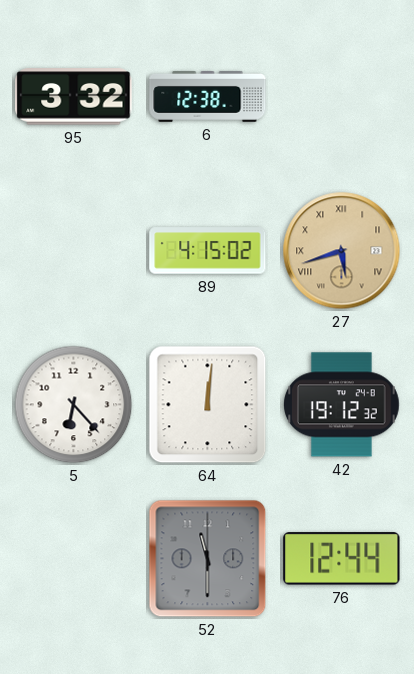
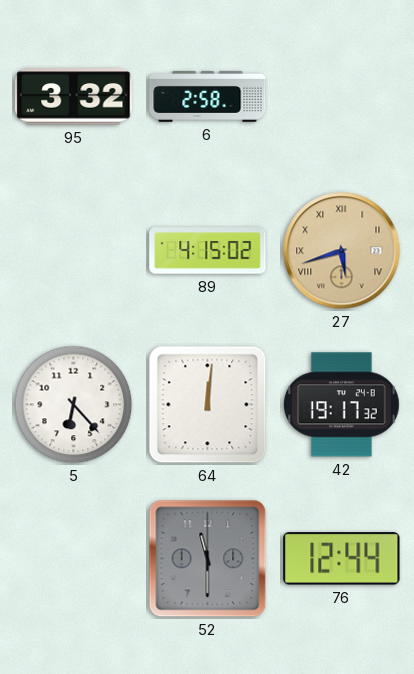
6: 12:38 -> 2:58 (208, 96)
42: 19:12 -> 19:17 (342, 405)
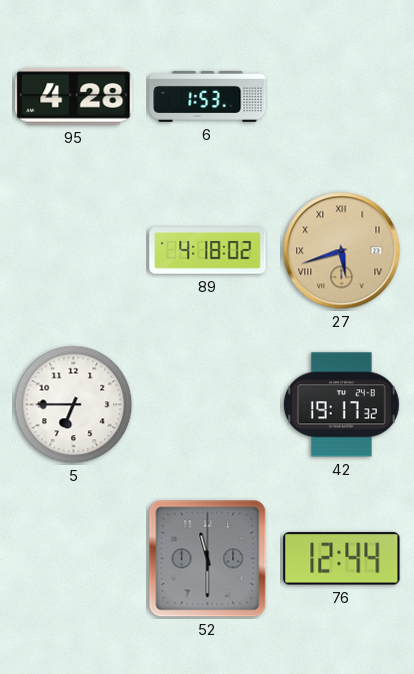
95: 3:32 -> 4:28 (74, 97)
6: 2:58 -> 1:53 (208, 96)
89: 4:15 -> 4:18 (208, 251)
5: 6:23 -> 6:45 (74, 405)
64: 12:01 -> none (208, 405)
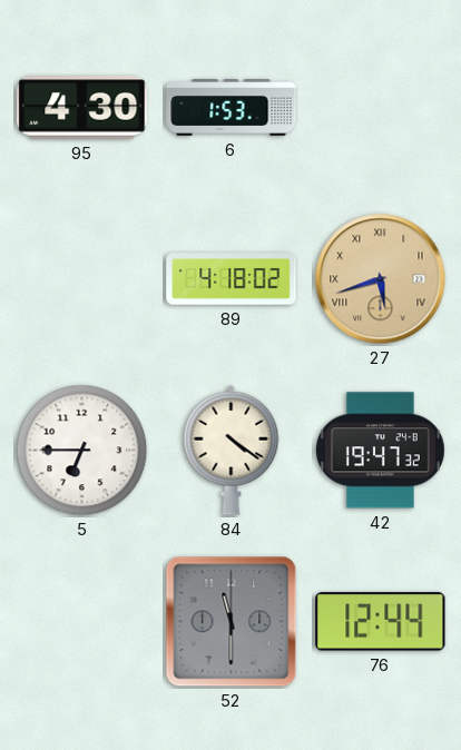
95: 4:28 -> 4:30 (82, 108)
84: none -> 4:21 (232, 450)
42: 19:17 -> 19:47 (381, 451)
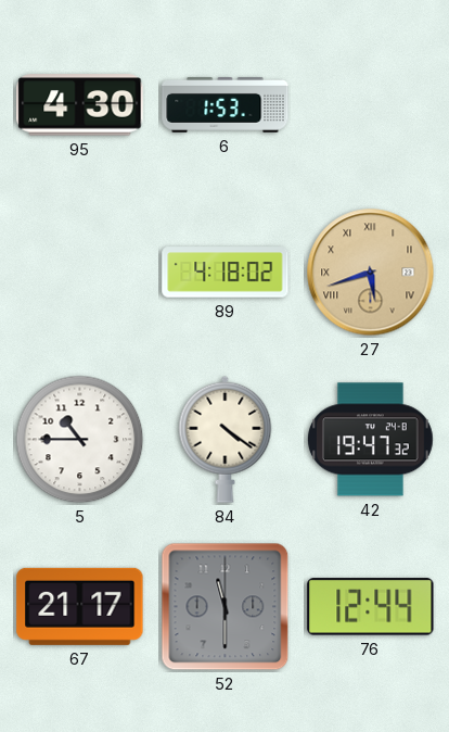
5: 6:45 -> 10:45 (80, 440)
67: none -> 21:17 (80, 606)
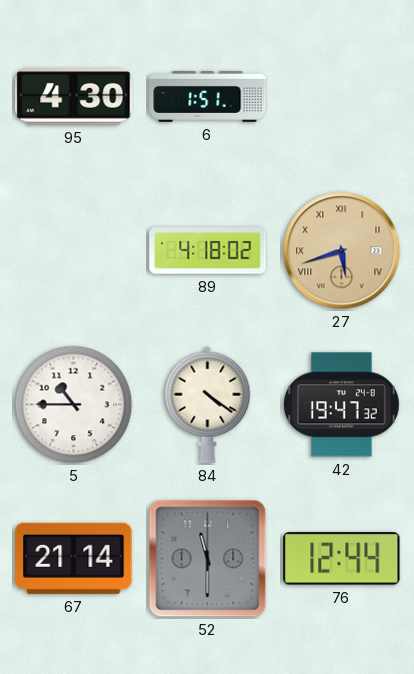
6: 1:53 -> 1:51 (208, 96)
67: 21:17 -> 21:14 (74, 558)
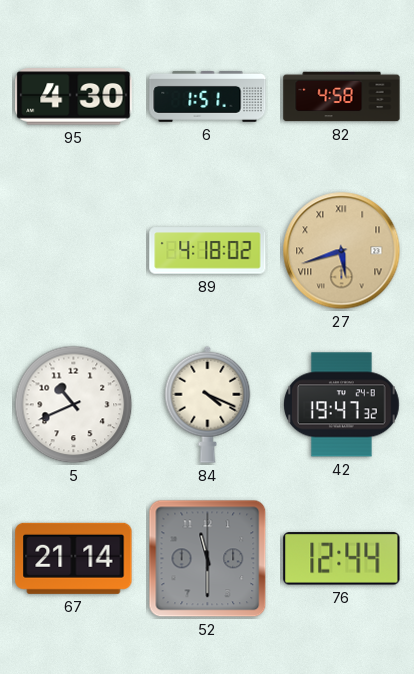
82: none -> 4:58 (342, 97)
5: 10:45 -> 10:41 (74, 405)
84: 4:21 -> 4:19 (208, 404)
